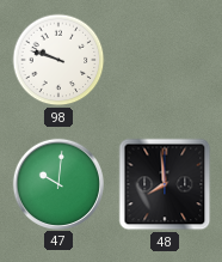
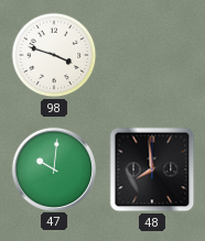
98: 9:48 -> 3:48 (54, 55)
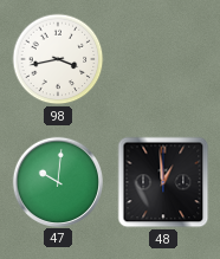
98: 3:48 -> 3:43 (58, 59)
48: 7:59 -> 12:59 (163, 182)
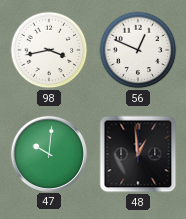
56: none -> 12:49 (138, 50)
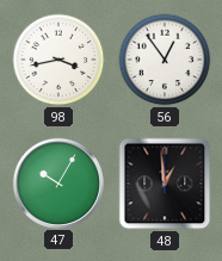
56: 12:49 -> 12:54 (165, 60)
47: 10:01 -> 10:05 (57, 182)
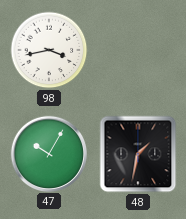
56: 12:54 -> none (165, 60)
48: 12:59 -> 1:32 (138, 154)
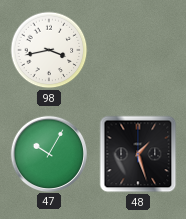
48: 1:32 -> 1:27 (138, 154)
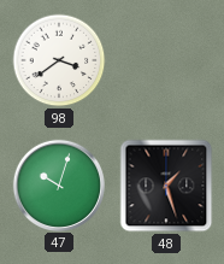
98: 3:43 -> 3:39 (59, 60)
47: 10:05 -> 10:03 (58, 184)
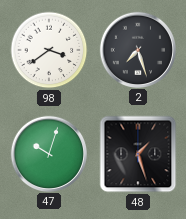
2: none -> 7:27 (137, 49)
